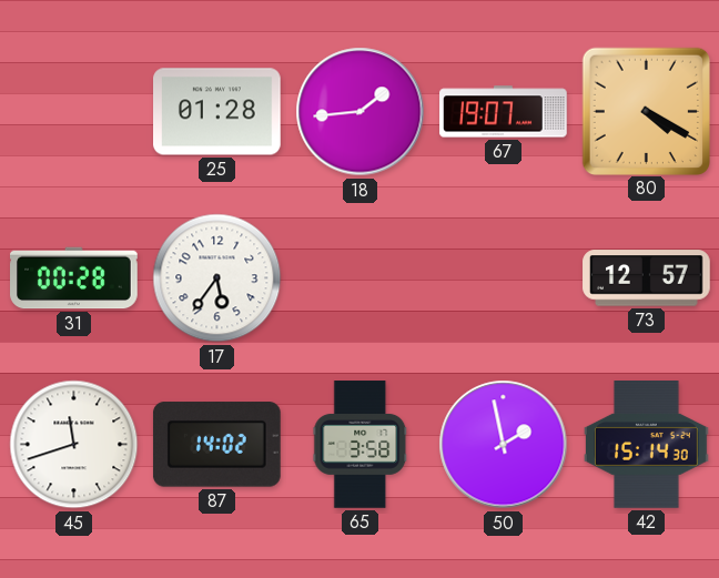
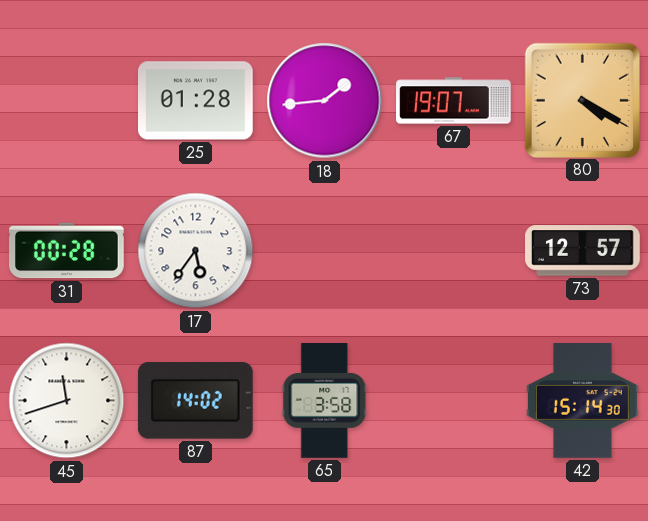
50: 1:58 -> none (504, 445)
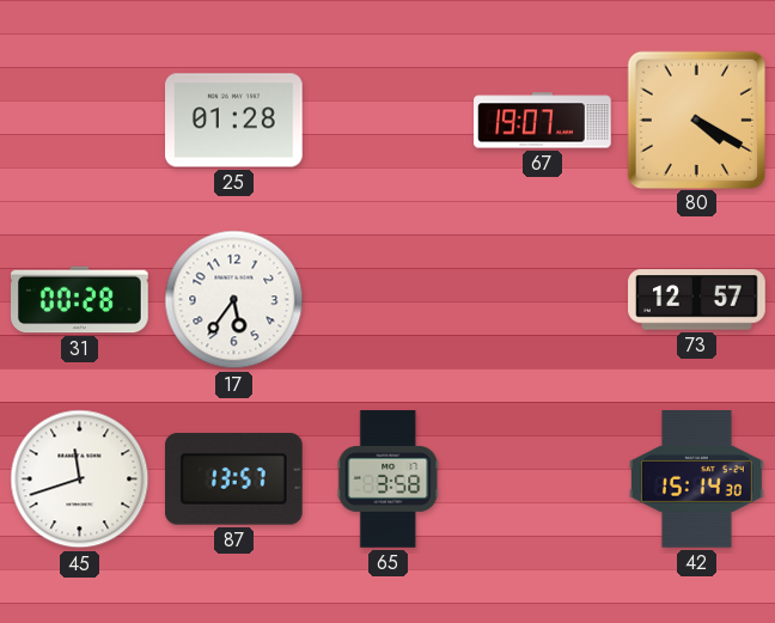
18: 1:44 -> none (325, 101)
87: 14:02 -> 13:57 (233, 480)
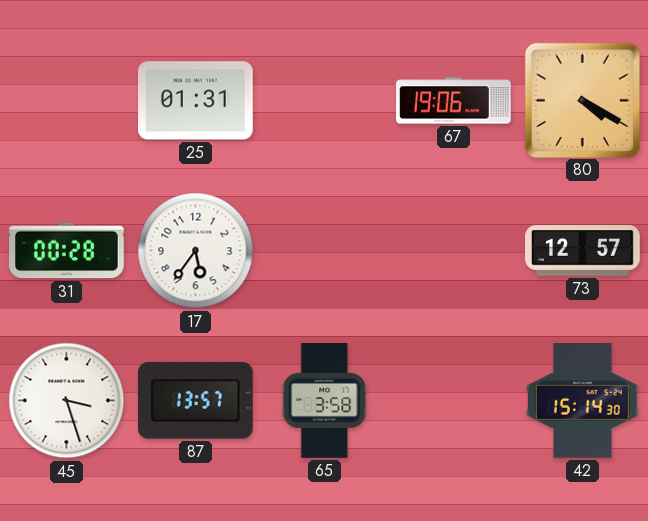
25: 01:28 -> 01:31 (196, 101)
67: 19:07 -> 19:06 (454, 101)
45: 11:42 -> 3:27 (67, 401)
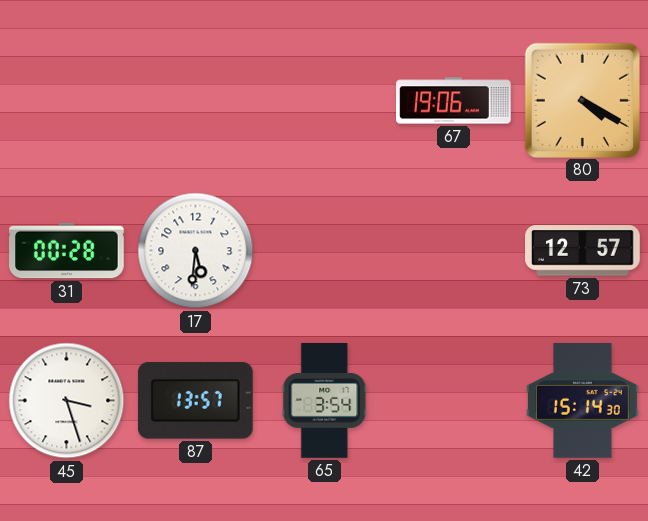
25: 01:31 -> none (196, 101)
17: 5:36 -> 5:31 (196, 251)
65: 3:58 -> 3:54 (325, 401)
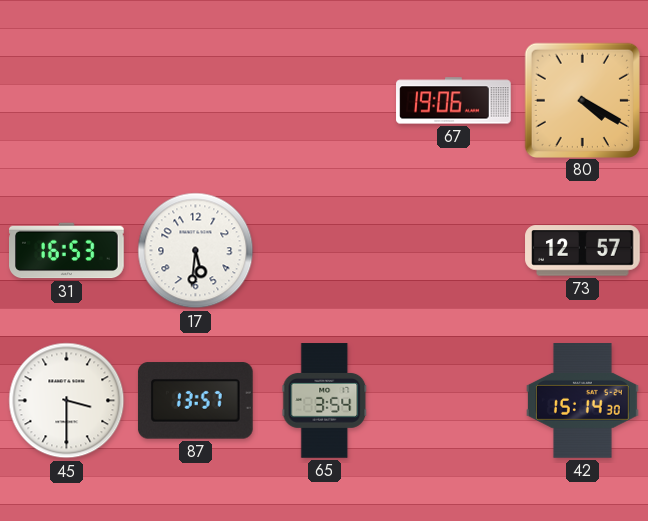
31: 00:28 -> 16:53 (67, 251)
45: 3:27 -> 3:30 (67, 401)
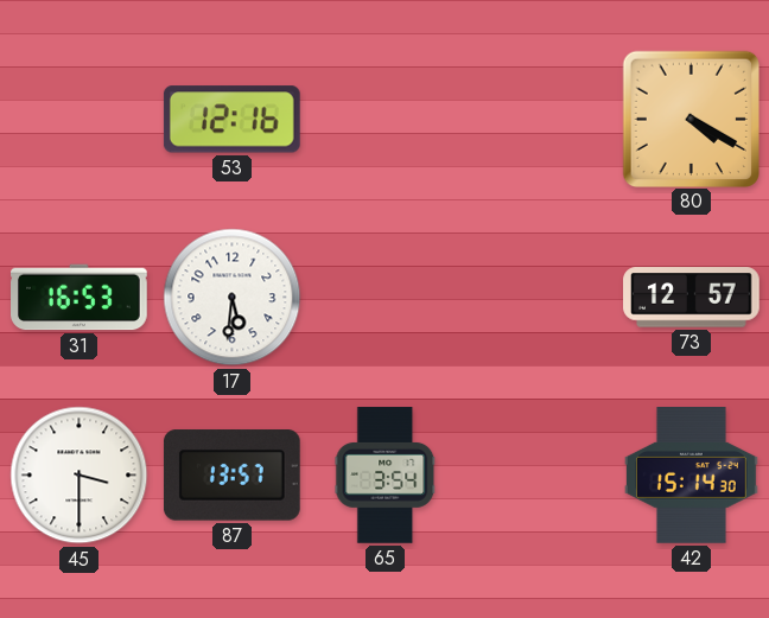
53: none -> 12:16 (231, 120)
67: 19:06 -> none (454, 101)
